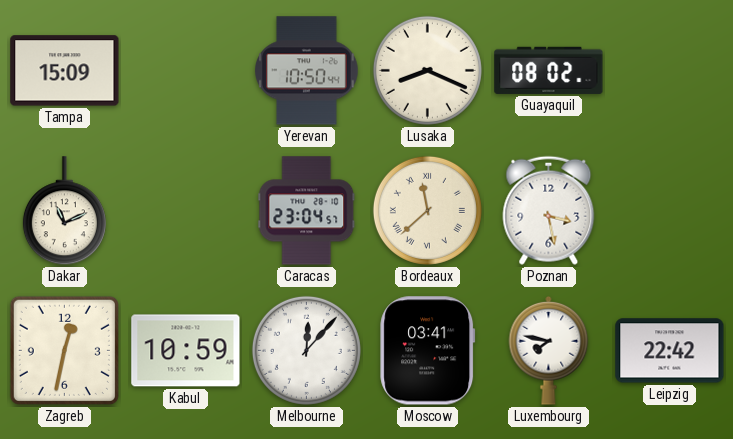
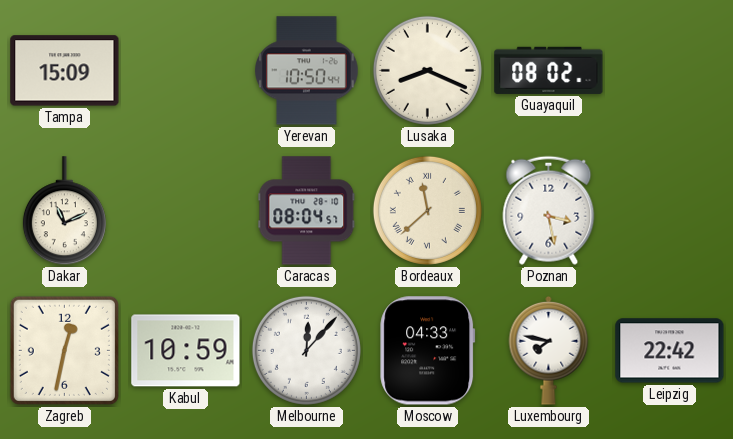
Caracas: 23:04 -> 08:04 (307, 211)
Moscow: 03:41 -> 04:33 (428, 351)
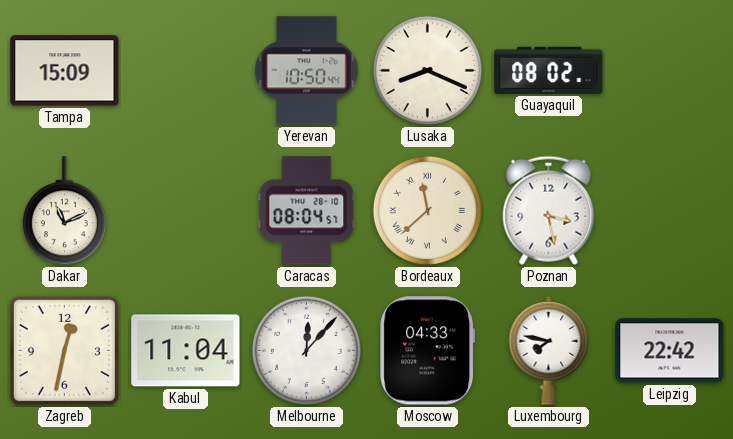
Kabul: 10:59 -> 11:04 (186, 351)
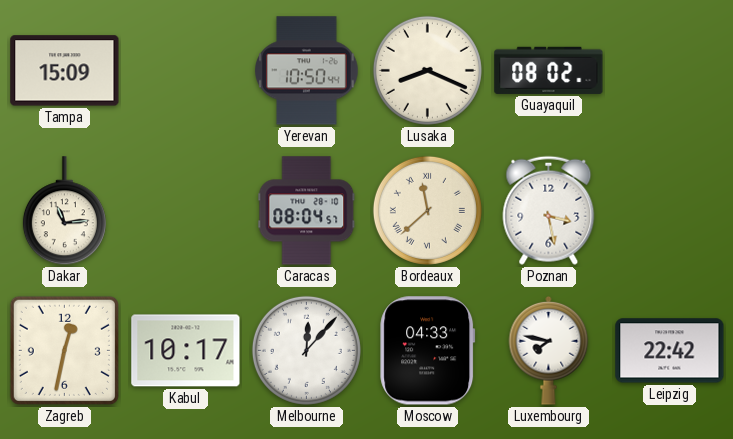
Dakar: 11:11 -> 11:14 (64, 211)
Kabul: 11:04 -> 10:17 (186, 351)
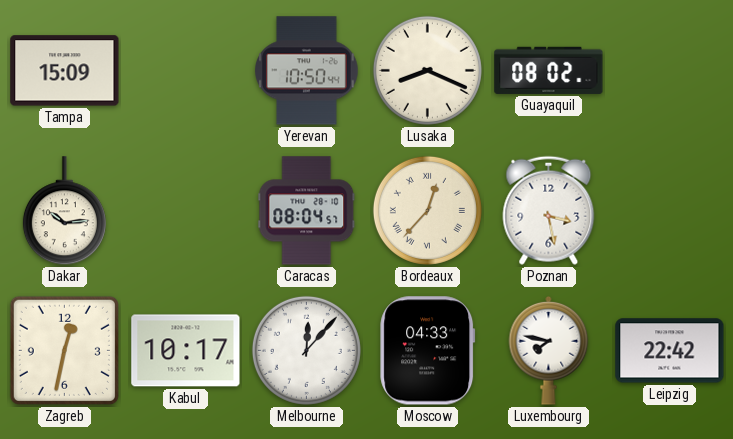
Dakar: 11:14 -> 10:14 (64, 211)
Bordeaux: 11:38 -> 12:37 (427, 210)
